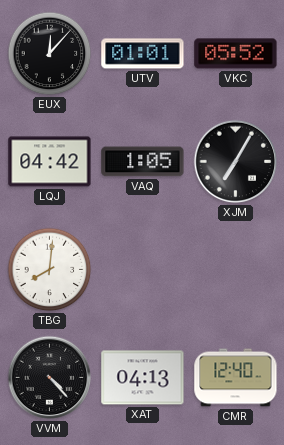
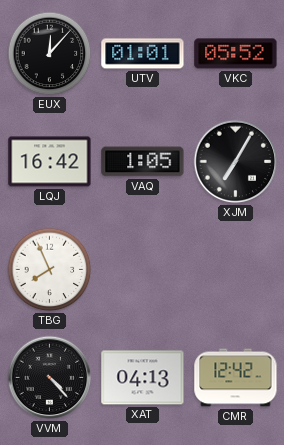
LQJ: 04:42 -> 16:42 (50, 162)
TBG: 8:01 -> 7:56 (50, 270)
CMR: 12:40 -> 12:42 (236, 378)
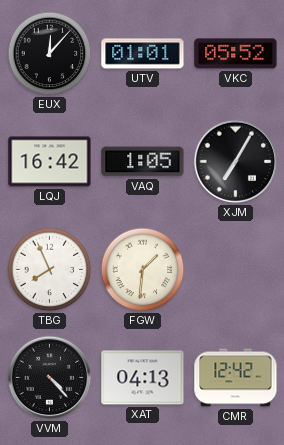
FGW: none -> 1:31 (143, 270)
